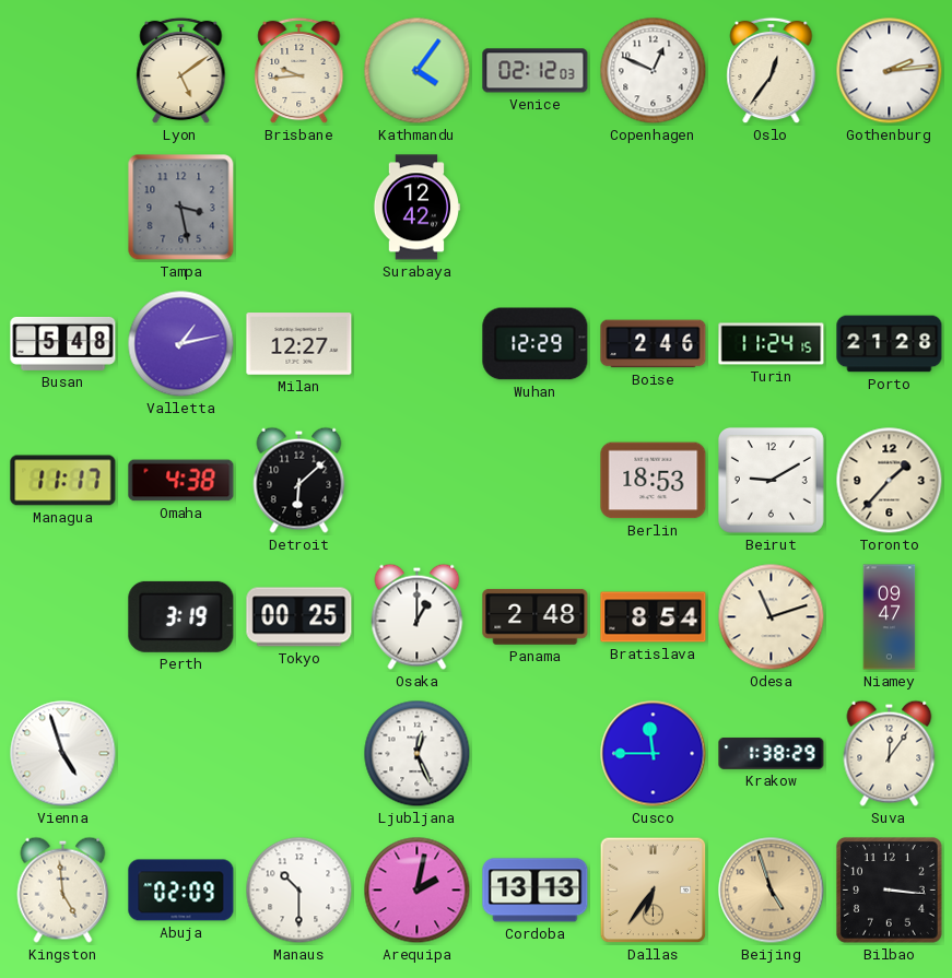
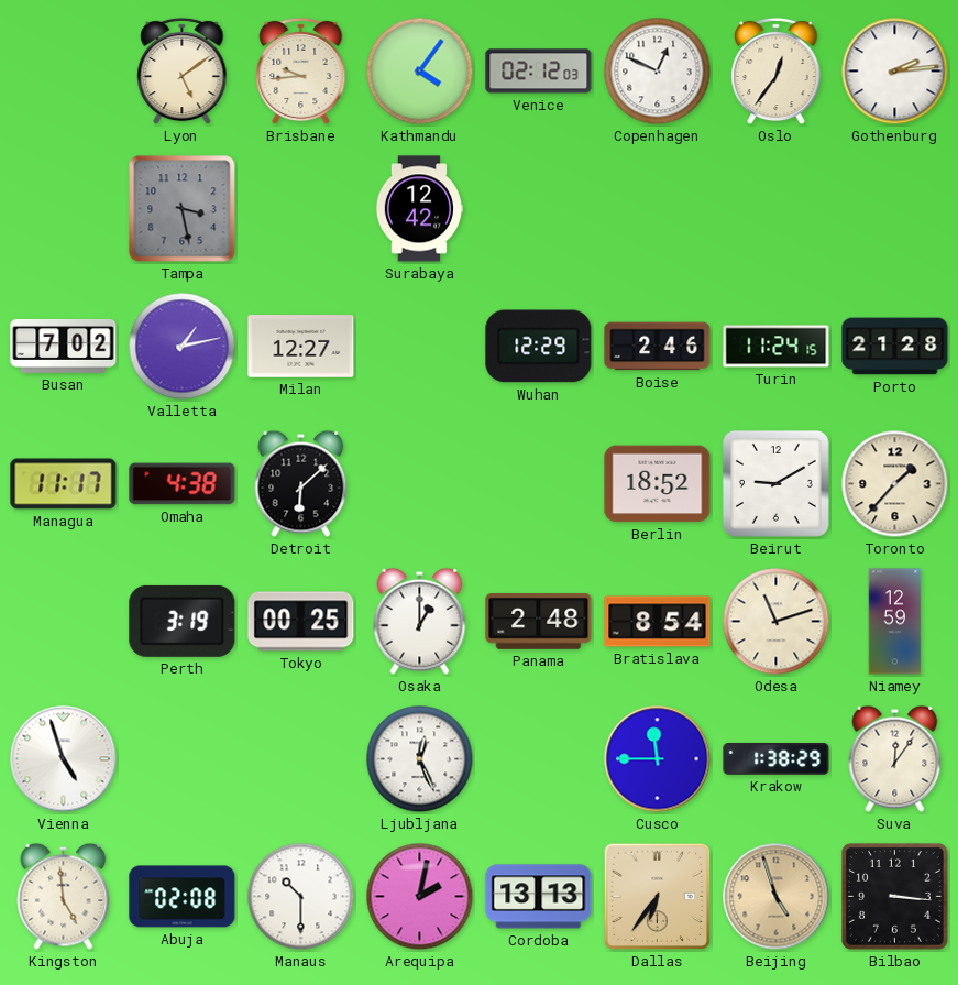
Busan: 5:48 -> 7:02 (64, 346)
Berlin: 18:53 -> 18:52 (658, 484)
Niamey: 09:47 -> 12:59 (895, 622)
Abuja: 02:09 -> 02:08 (183, 897)
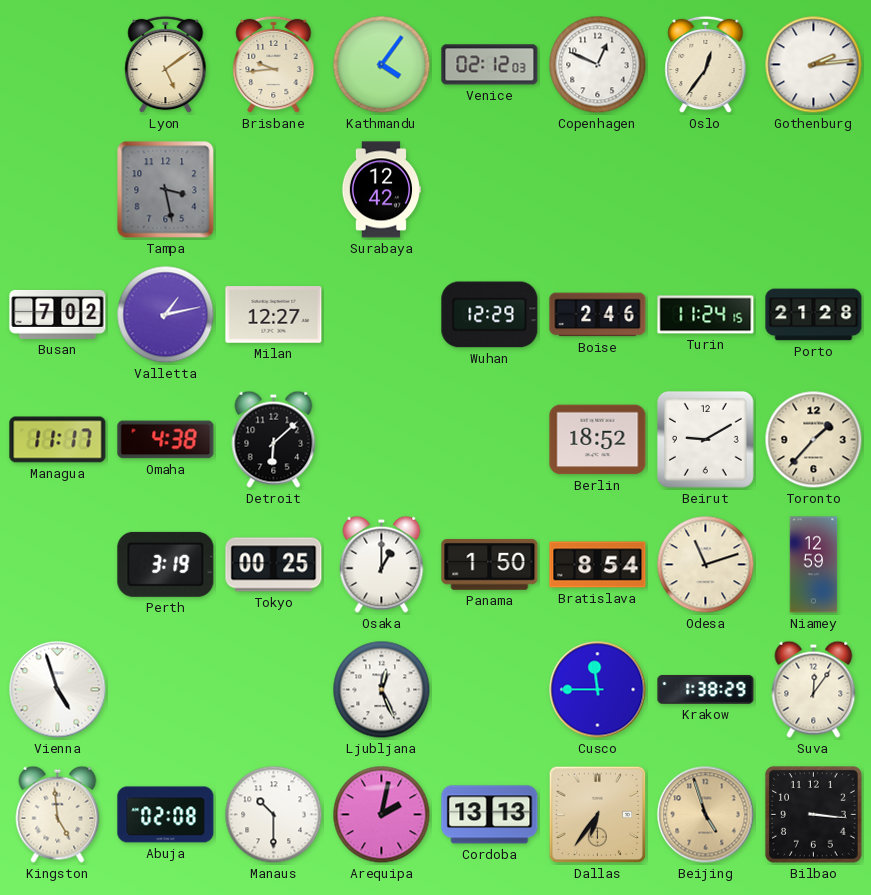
Panama: 2:48 -> 1:50 (490, 564)
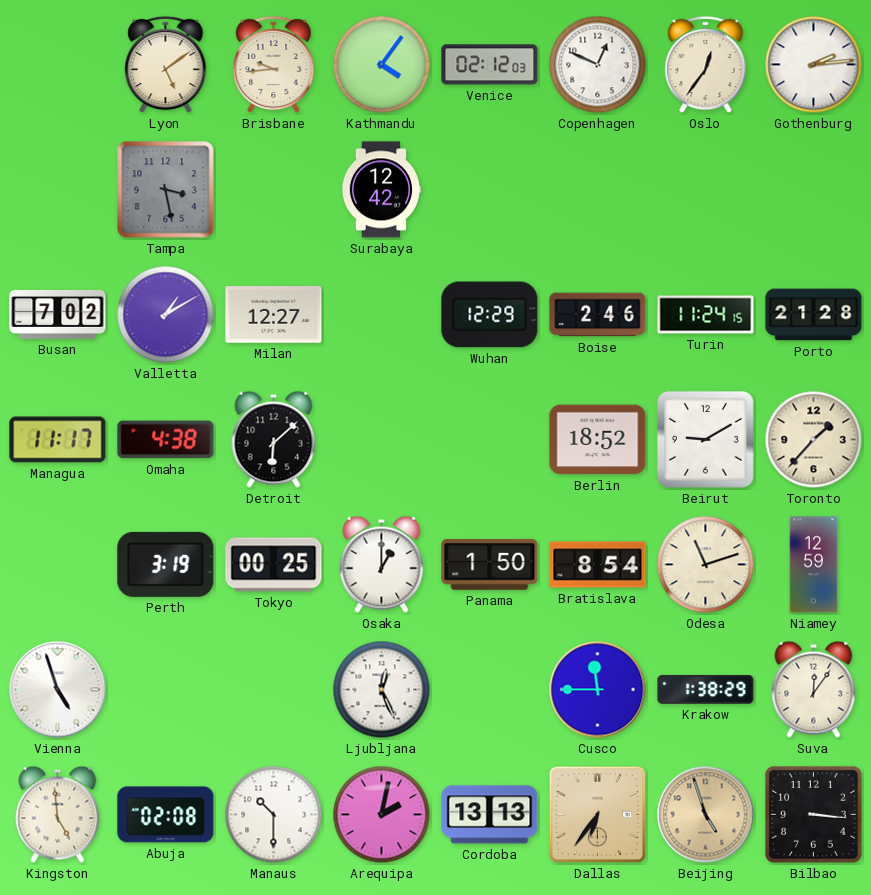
Valletta: 1:13 -> 1:10 (166, 315)
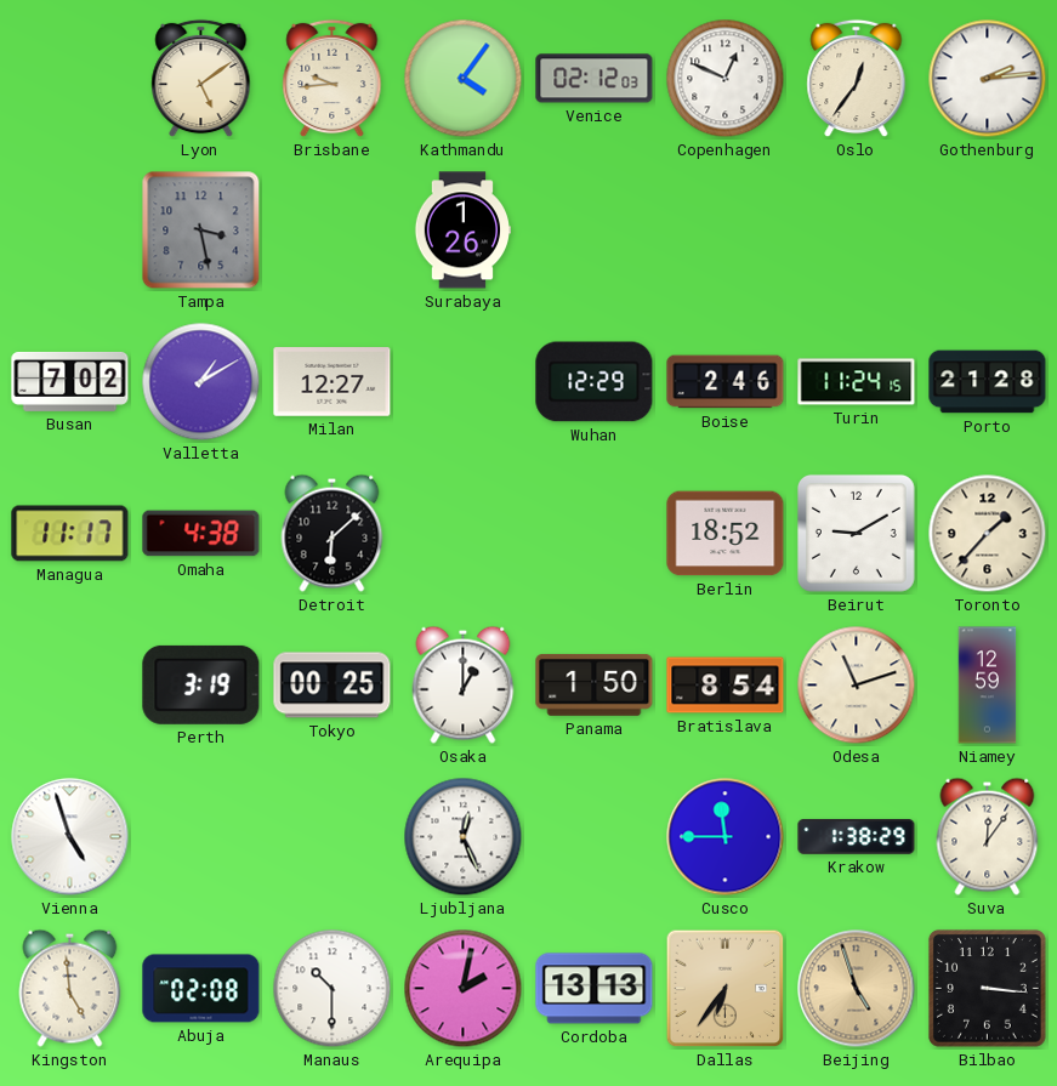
Surabaya: 12:42 -> 1:26 (461, 231)
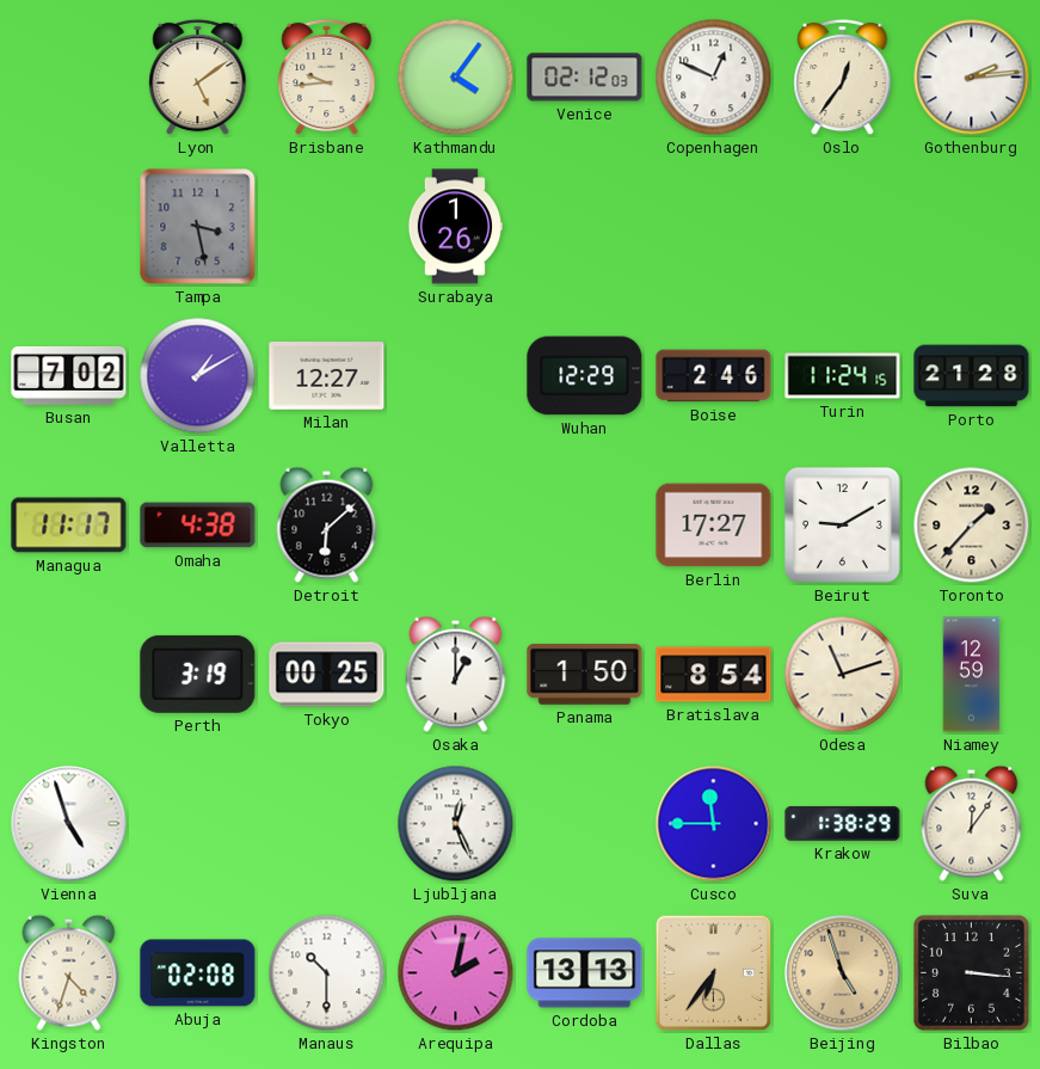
Berlin: 18:52 -> 17:27 (714, 526)
Kingston: 4:59 -> 4:33 (69, 972)
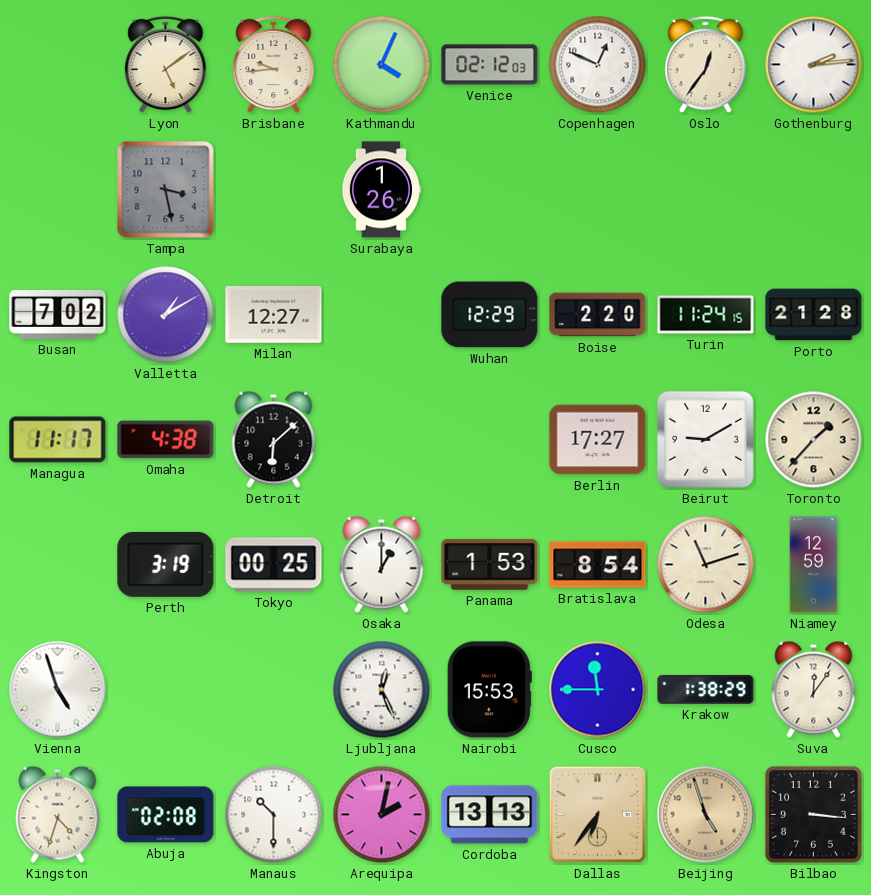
Kathmandu: 4:06 -> 4:04 (382, 65)
Boise: 2:46 -> 2:20 (598, 315)
Panama: 1:50 -> 1:53 (490, 564)
Nairobi: none -> 15:53 (489, 690)
